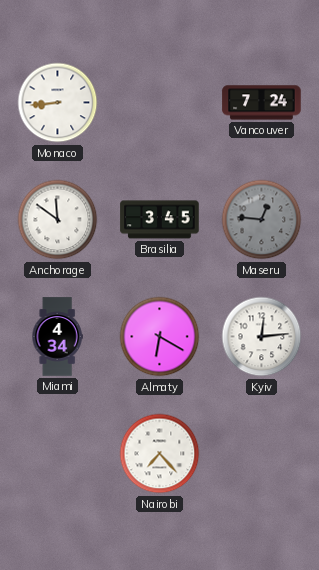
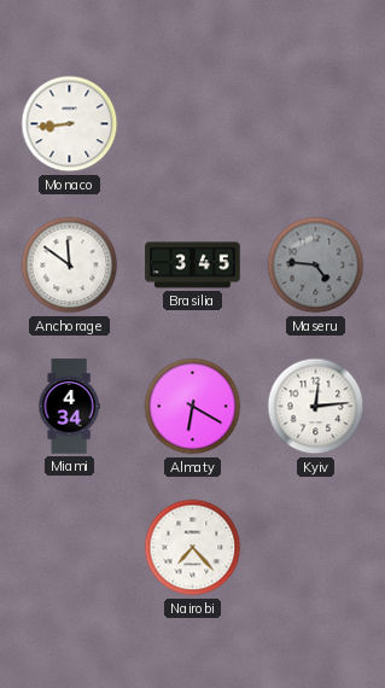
Vancouver: 7:24 -> none (262, 103)
Maseru: 12:46 -> 4:46 (316, 266)
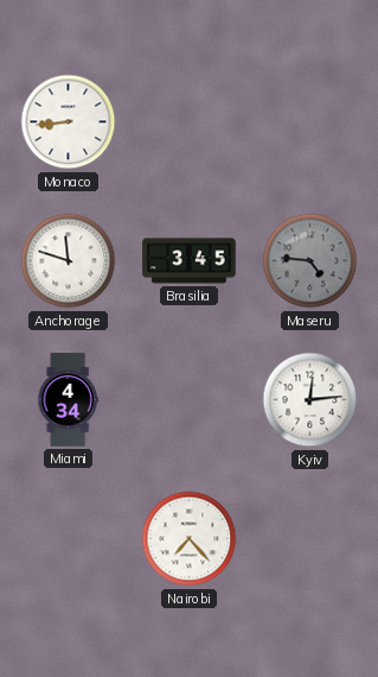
Anchorage: 11:51 -> 11:48 (69, 261)
Almaty: 6:20 -> none (193, 407)
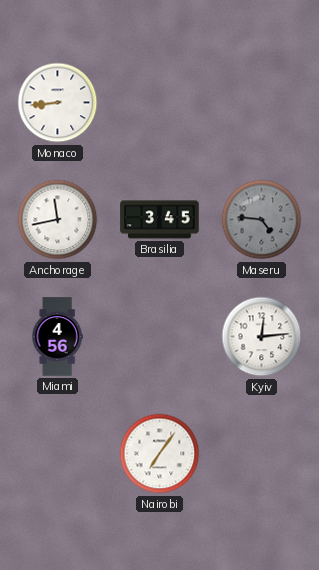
Anchorage: 11:48 -> 11:43 (58, 220)
Miami: 4:34 -> 4:56 (57, 337)
Nairobi: 7:23 -> 7:06 (160, 454)
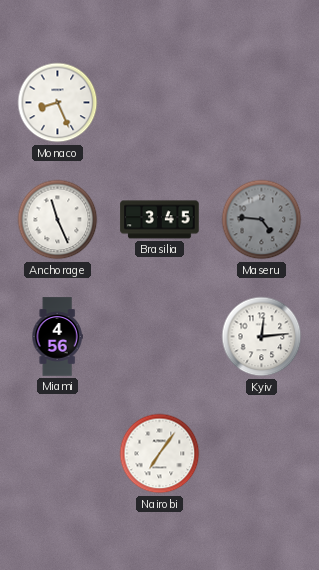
Monaco: 8:44 -> 8:26 (58, 103)
Anchorage: 11:43 -> 11:26 (58, 220)
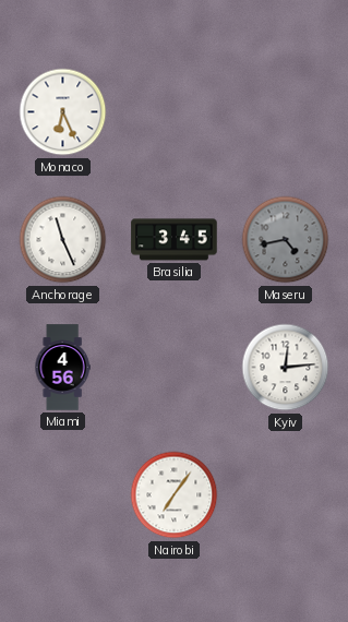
Monaco: 8:26 -> 6:26 (63, 112)
Maseru: 4:46 -> 4:43 (286, 240)
